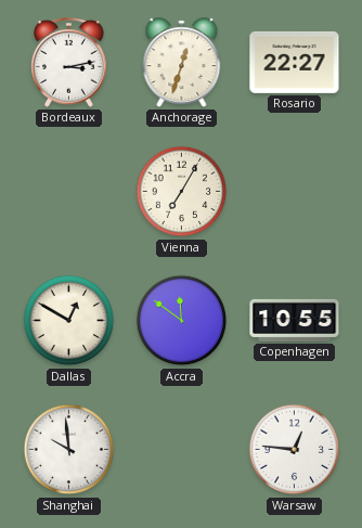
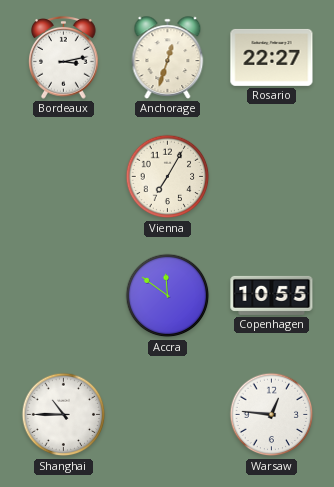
Dallas: 12:50 -> none (69, 321)
Shanghai: 9:59 -> 10:45 (64, 415)
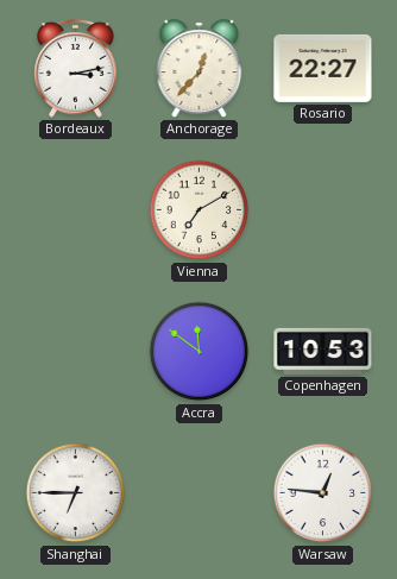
Anchorage: 12:33 -> 12:37 (200, 69)
Vienna: 7:05 -> 7:10 (200, 210)
Copenhagen: 10:55 -> 10:53 (323, 351)
Shanghai: 10:45 -> 6:45 (76, 493)
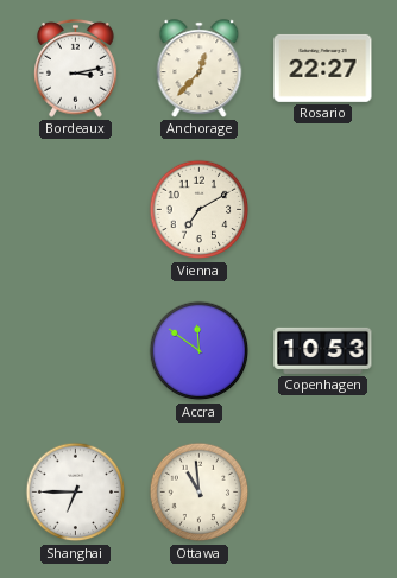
Ottawa: none -> 10:59 (200, 493)
Warsaw: 12:46 -> none (323, 493)
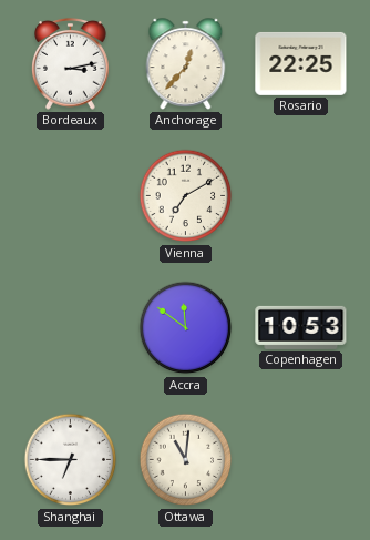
Rosario: 22:27 -> 22:25 (301, 63)
Ottawa: 10:59 -> 11:01 (186, 460)
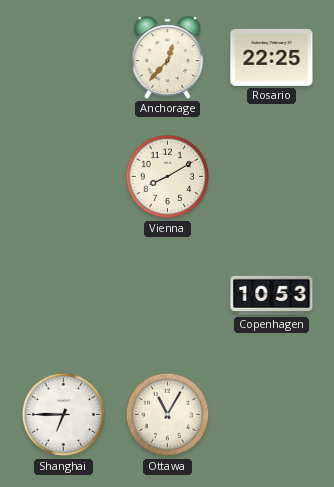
Bordeaux: 3:13 -> none (71, 64)
Vienna: 7:10 -> 8:10 (168, 177)
Accra: 11:51 -> none (186, 328)
Ottawa: 11:01 -> 11:05 (168, 415)
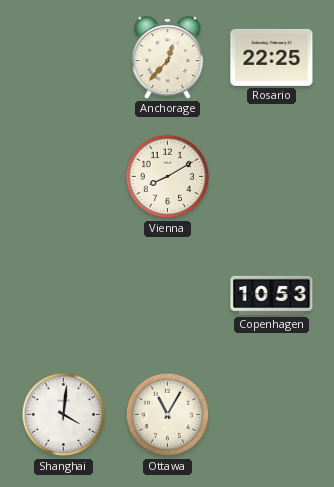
Shanghai: 6:45 -> 4:01 (64, 415)
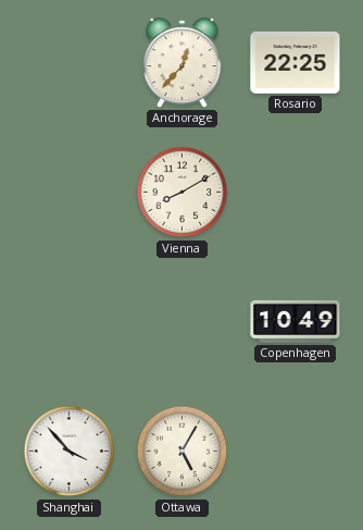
Copenhagen: 10:53 -> 10:49 (296, 321)
Shanghai: 4:01 -> 3:53 (70, 452)
Ottawa: 11:05 -> 5:05 (183, 452)
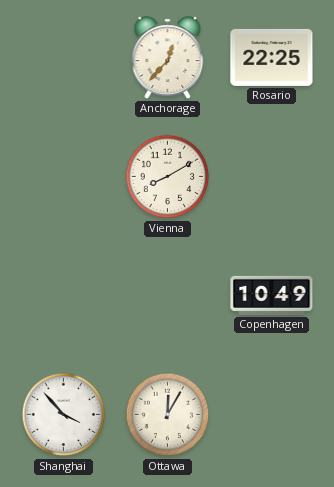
Ottawa: 5:05 -> 12:05 (168, 415)
